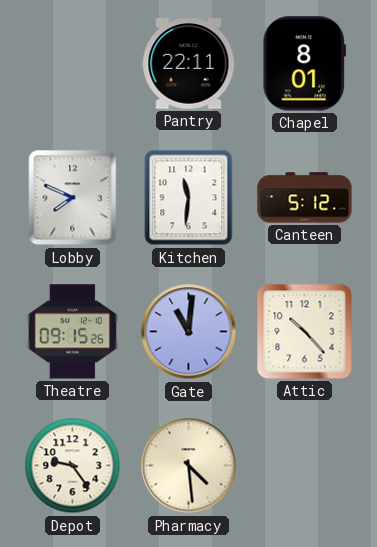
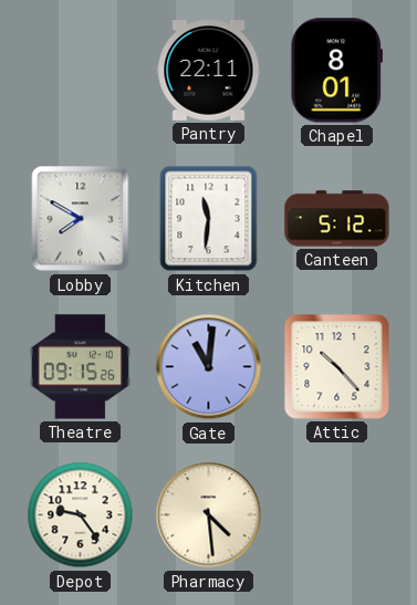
Lobby: 7:49 -> 7:50 (81, 219)
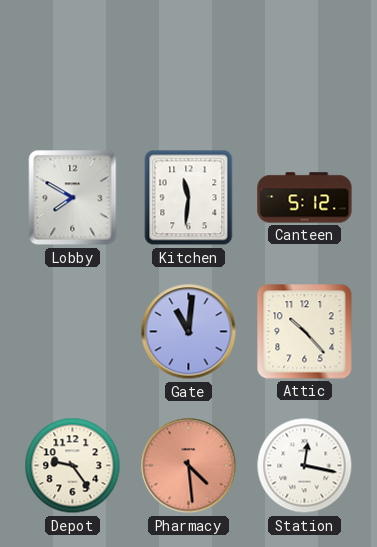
Pantry: 22:11 -> none (209, 71)
Chapel: 8:01 -> none (336, 71)
Theatre: 09:15 -> none (80, 367)
Pharmacy dial: cream -> salmon (189, 466)
Station: none -> 12:17 (305, 466)
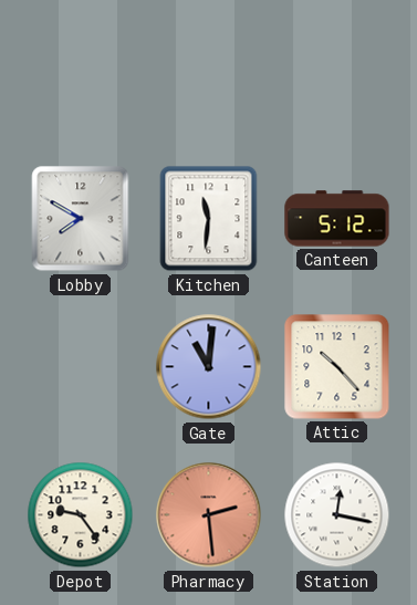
Pharmacy: 4:29 -> 2:29 (209, 515)
